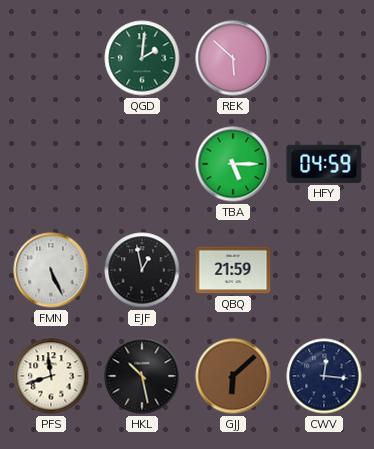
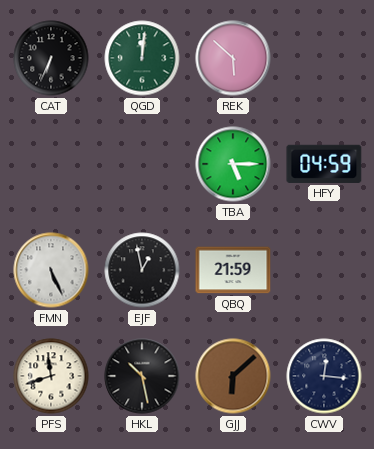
CAT: none -> 6:34 (51, 58)
QGD: 2:01 -> 12:01 (142, 58)
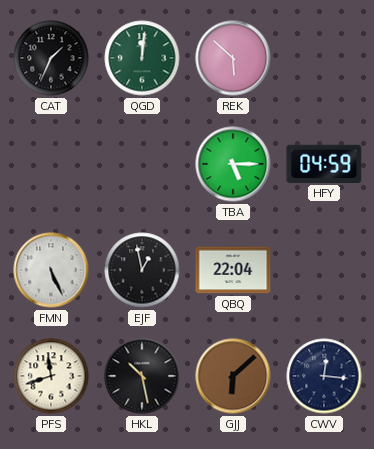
CAT: 6:34 -> 1:34 (51, 58)
QBQ: 21:59 -> 22:04 (233, 270)
